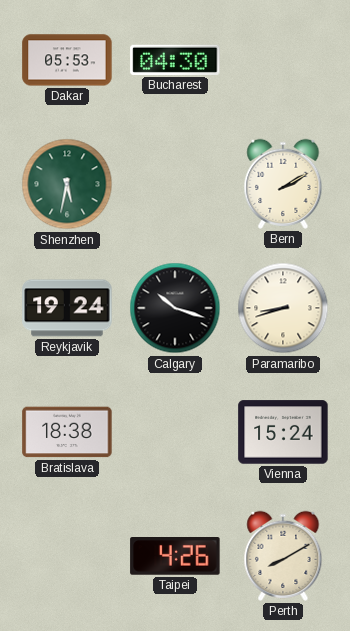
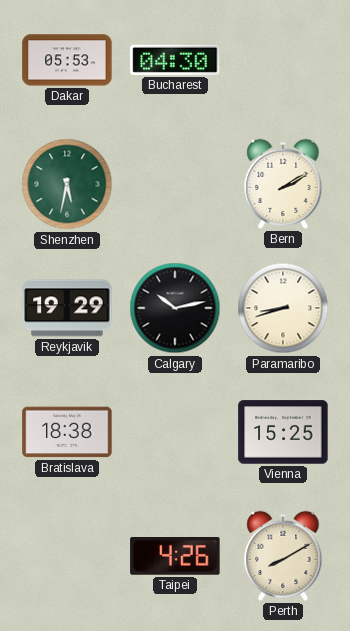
Reykjavik: 19:24 -> 19:29 (67, 308)
Calgary: 10:18 -> 10:13 (175, 308)
Vienna: 15:24 -> 15:25 (283, 432)
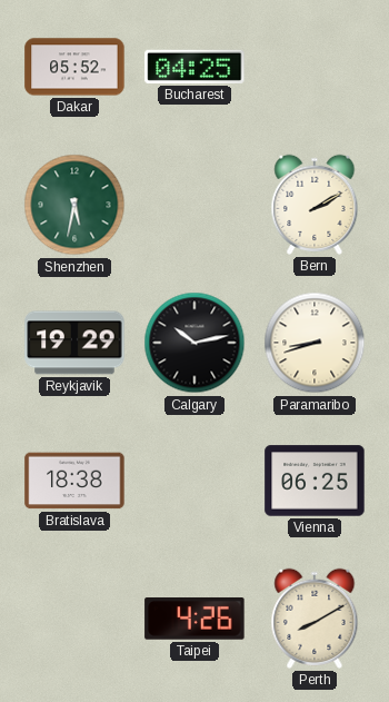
Dakar: 05:53 -> 05:52 (74, 67)
Bucharest: 04:30 -> 04:25 (194, 67)
Vienna: 15:25 -> 06:25 (315, 481)
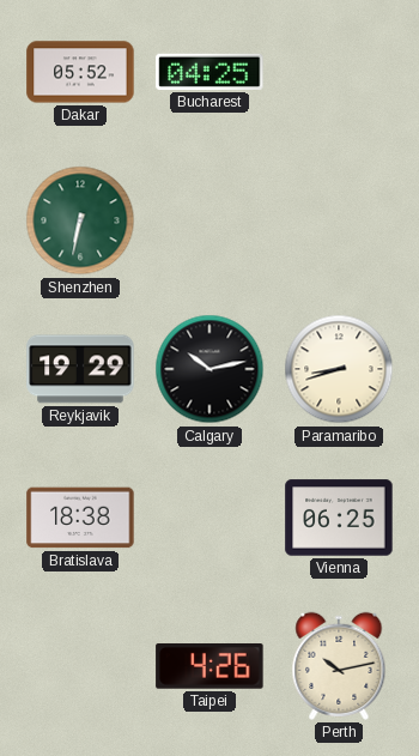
Shenzhen: 5:32 -> 6:32 (80, 220)
Bern: 2:10 -> none (315, 205)
Perth: 8:10 -> 10:13 (339, 666)
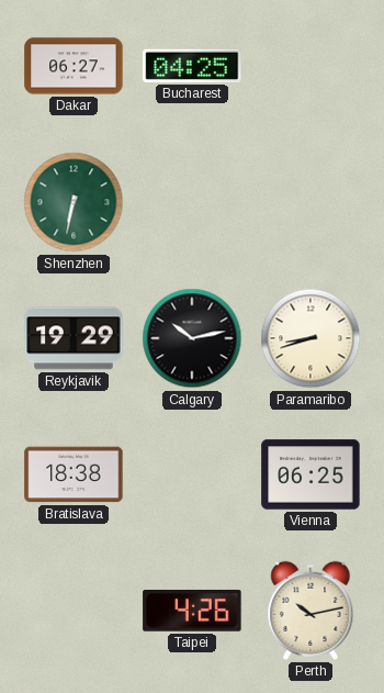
Dakar: 05:52 -> 06:27 (74, 66)
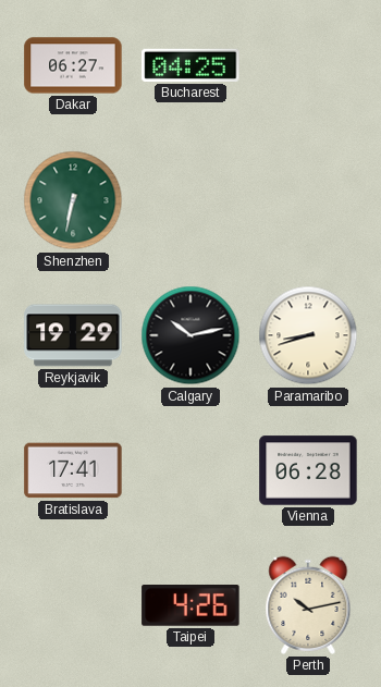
Bratislava: 18:38 -> 17:41 (73, 470)
Vienna: 06:25 -> 06:28 (308, 470)
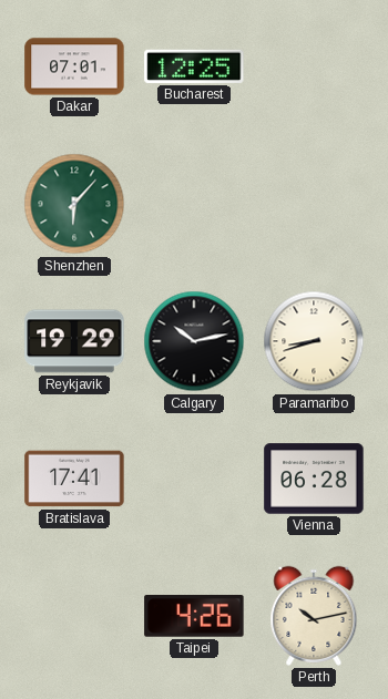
Dakar: 06:27 -> 07:01 (74, 66)
Bucharest: 04:25 -> 12:25 (194, 66)
Shenzhen: 6:32 -> 6:07 (74, 204)
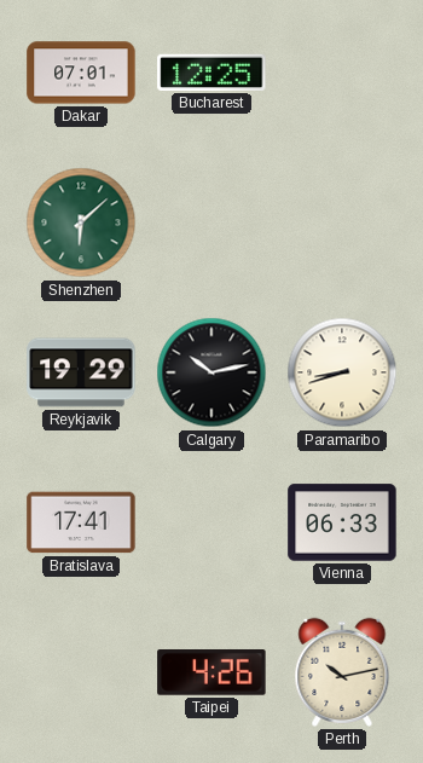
Shenzhen: 6:07 -> 6:08 (81, 222)
Vienna: 06:28 -> 06:33 (342, 522)
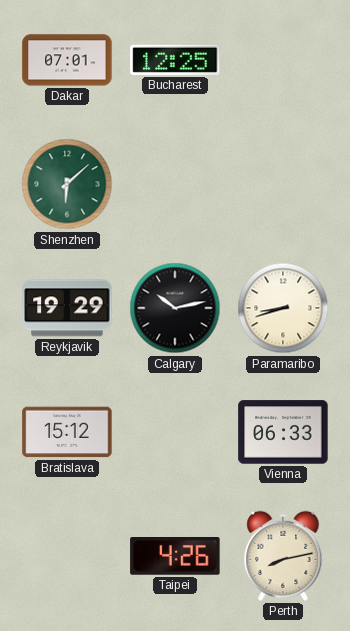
Bratislava: 17:41 -> 15:12 (67, 432)
Perth: 10:13 -> 8:13 (283, 556)
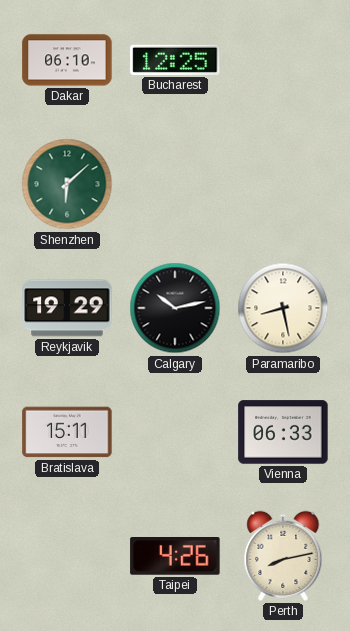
Dakar: 07:01 -> 06:10 (67, 60)
Paramaribo: 8:42 -> 8:28 (283, 308)
Bratislava: 15:12 -> 15:11 (67, 432)
